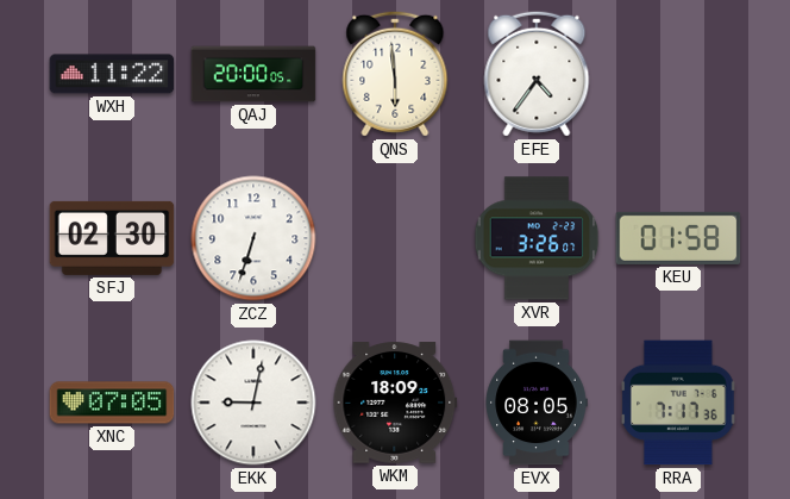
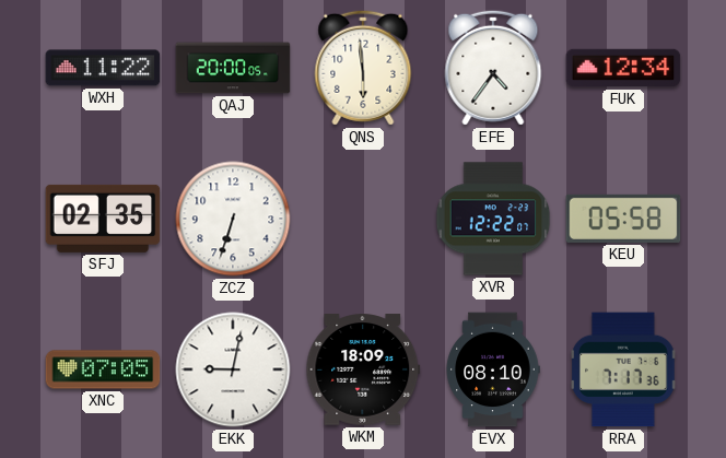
FUK: none -> 12:34 (623, 68)
SFJ: 02:30 -> 02:35 (103, 219)
XVR: 3:26 -> 12:22 (493, 219)
KEU: 01:58 -> 05:58 (623, 219)
EVX: 08:05 -> 08:10 (493, 369)
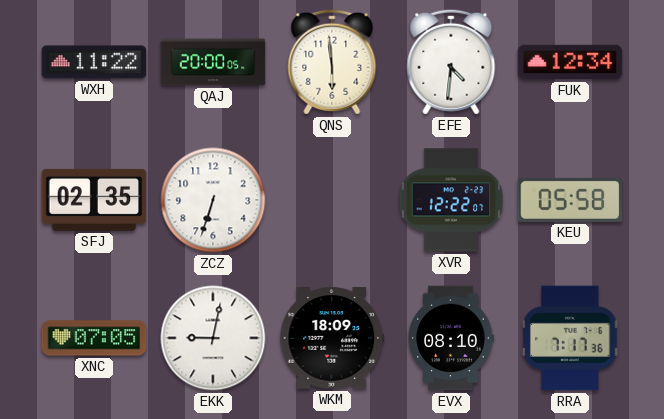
EFE: 4:36 -> 4:31 (451, 62)
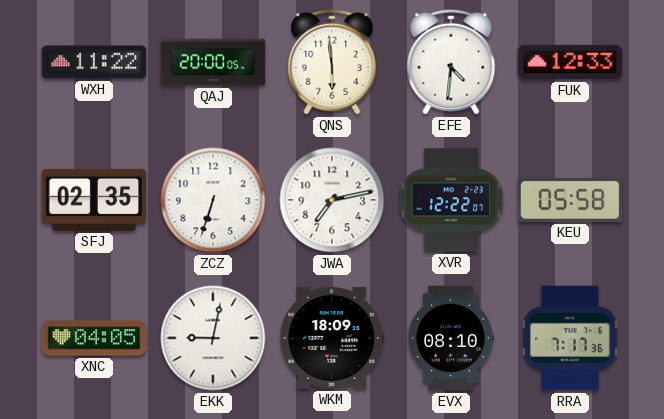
FUK: 12:34 -> 12:33 (570, 62)
JWA: none -> 7:13 (332, 200)
XNC: 07:05 -> 04:05 (94, 338)
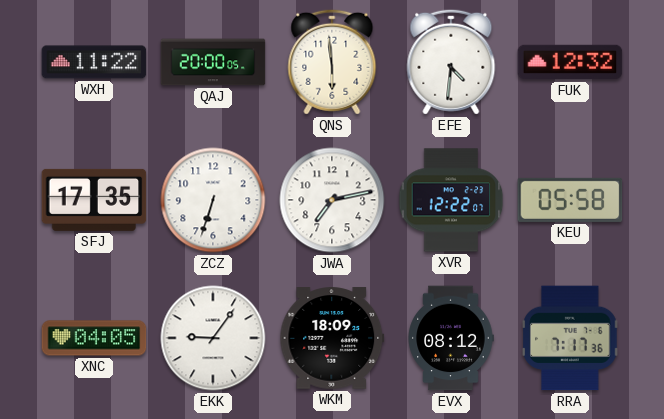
FUK: 12:33 -> 12:32 (570, 62)
SFJ: 02:35 -> 17:35 (94, 200)
EKK: 9:02 -> 9:06 (213, 338)
EVX: 08:10 -> 08:12 (451, 338)
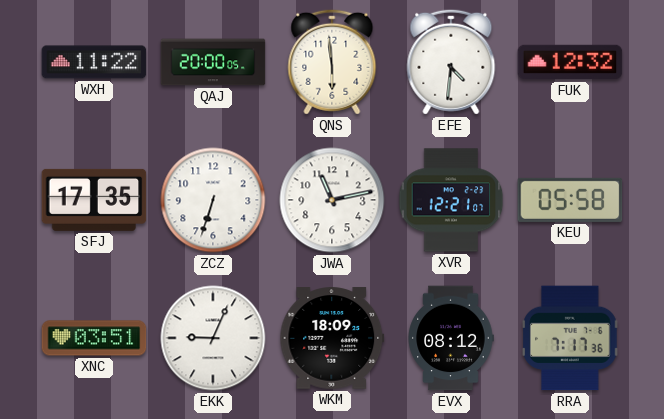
JWA: 7:13 -> 11:13 (332, 200)
XVR: 12:22 -> 12:21 (451, 200)
XNC: 04:05 -> 03:51 (94, 338)
EKK: 9:06 -> 9:04 (213, 338)
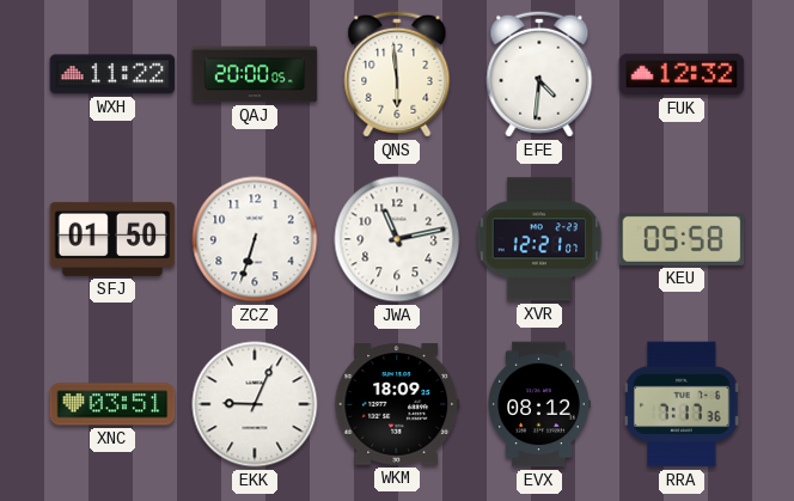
SFJ: 17:35 -> 01:50 (112, 239)
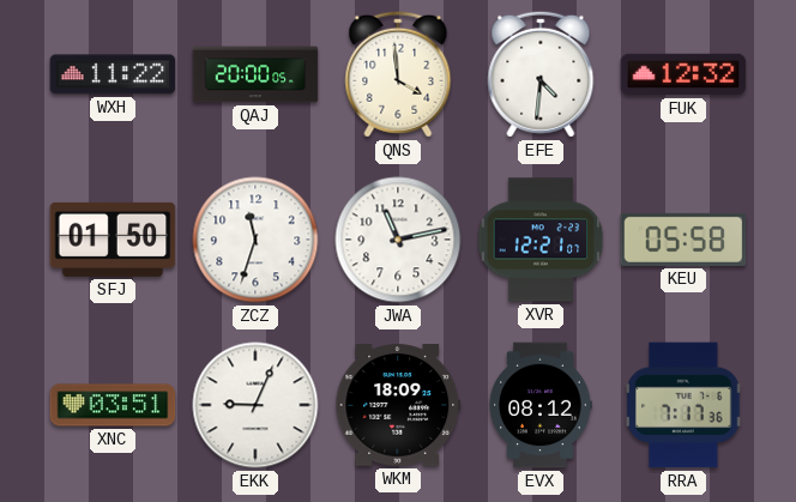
QNS: 5:59 -> 3:59 (398, 74)
ZCZ: 6:33 -> 11:33 (255, 240)
